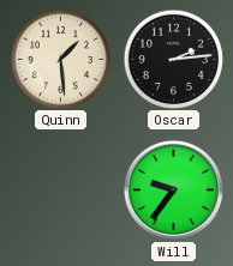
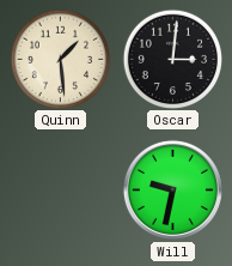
Oscar: 2:14 -> 3:01 (172, 59)
Will: 9:36 -> 9:32 (172, 189)
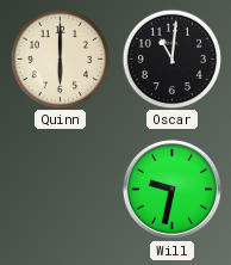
Quinn: 1:29 -> 6:00 (60, 58)
Oscar: 3:01 -> 11:01 (171, 58)
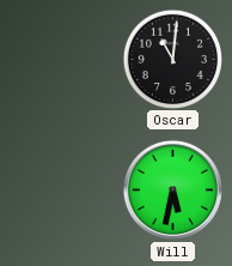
Quinn: 6:00 -> none (60, 58)
Will: 9:32 -> 5:32 (172, 189)
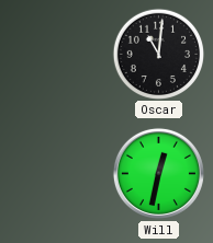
Will: 5:32 -> 12:32 (158, 173)
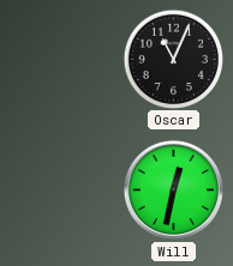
Oscar: 11:01 -> 11:04 (173, 59)
